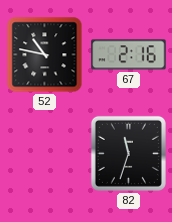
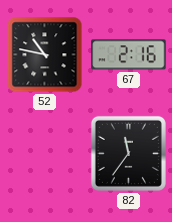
82: 11:33 -> 11:36 (128, 153)
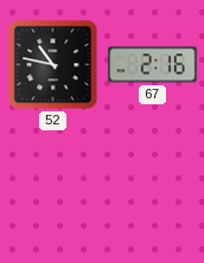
82: 11:36 -> none (128, 153)
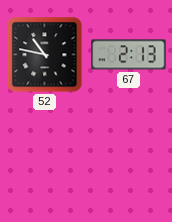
67: 2:16 -> 2:13 (129, 55)
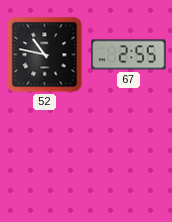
67: 2:13 -> 2:55 (129, 55)
